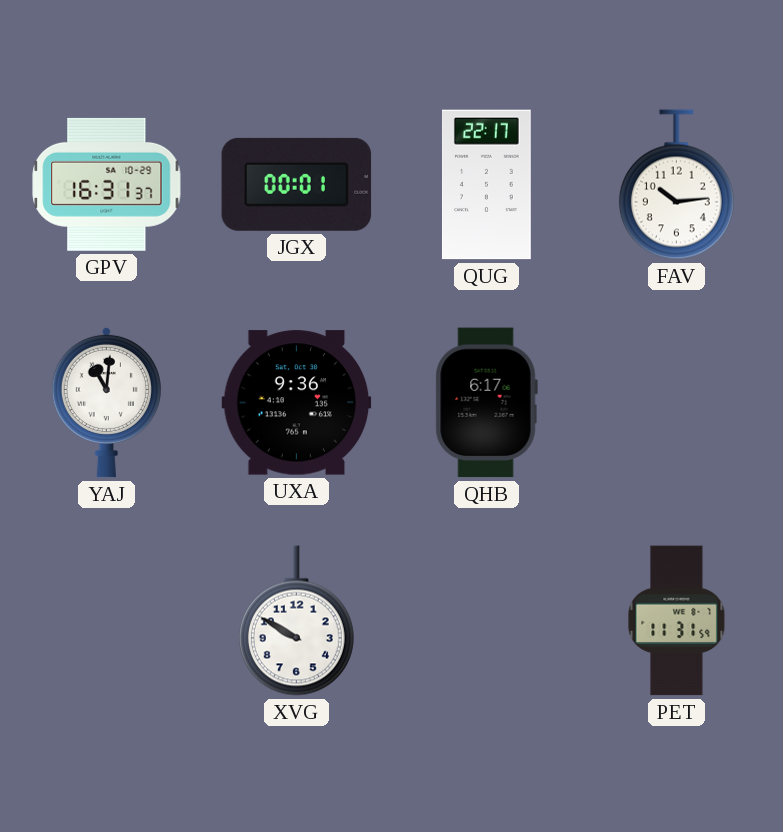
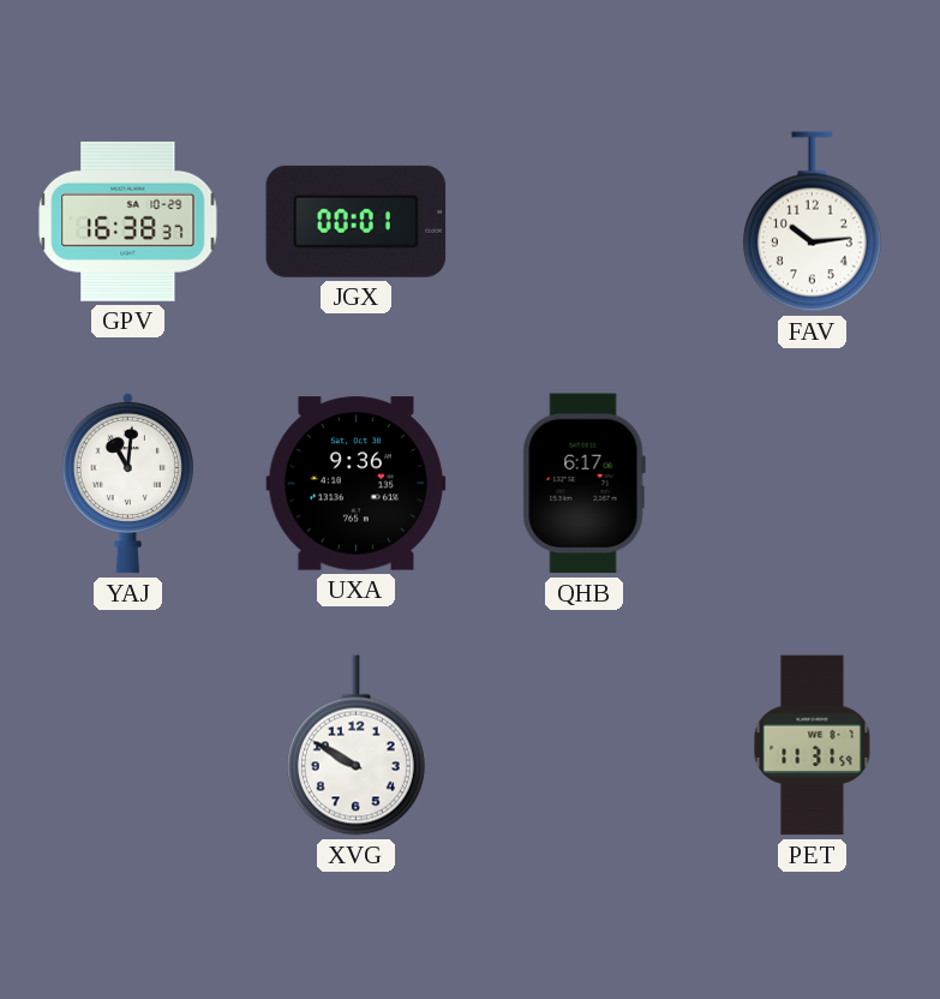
GPV: 16:31 -> 16:38 (128, 221)
QUG: 22:17 -> none (487, 185)
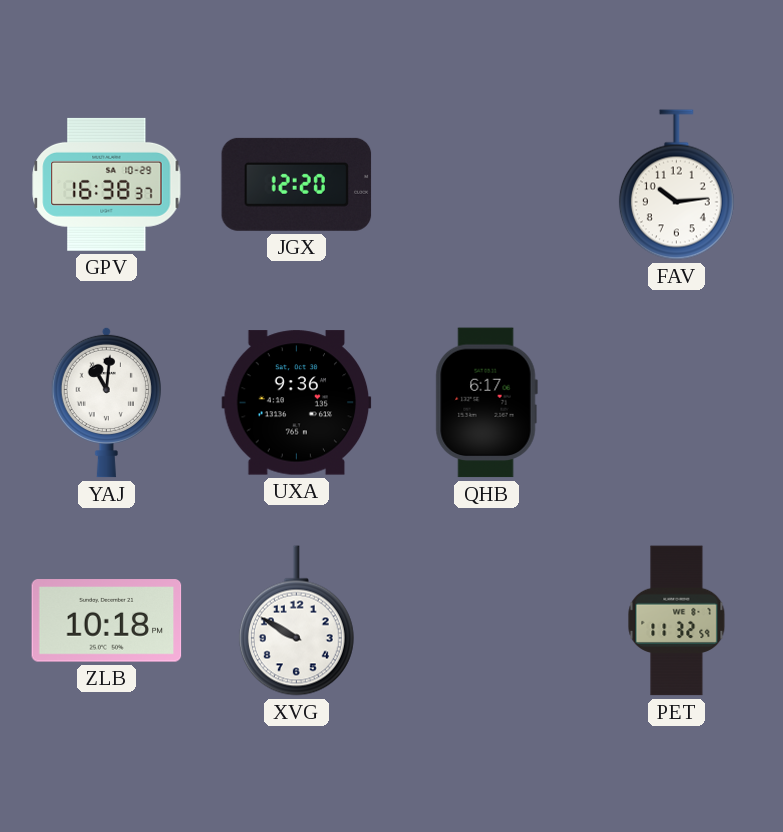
JGX: 00:01 -> 12:20 (297, 184)
ZLB: none -> 10:18 (107, 621)
PET: 11:31 -> 11:32 (677, 621)
